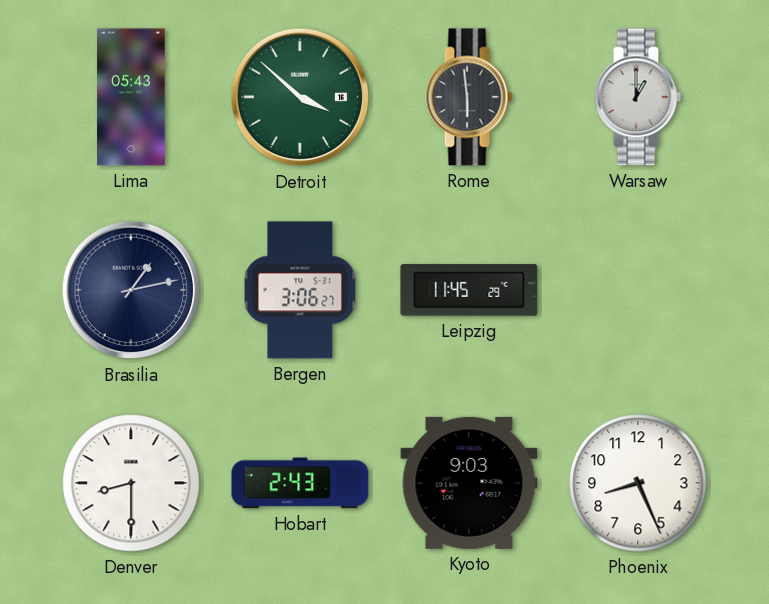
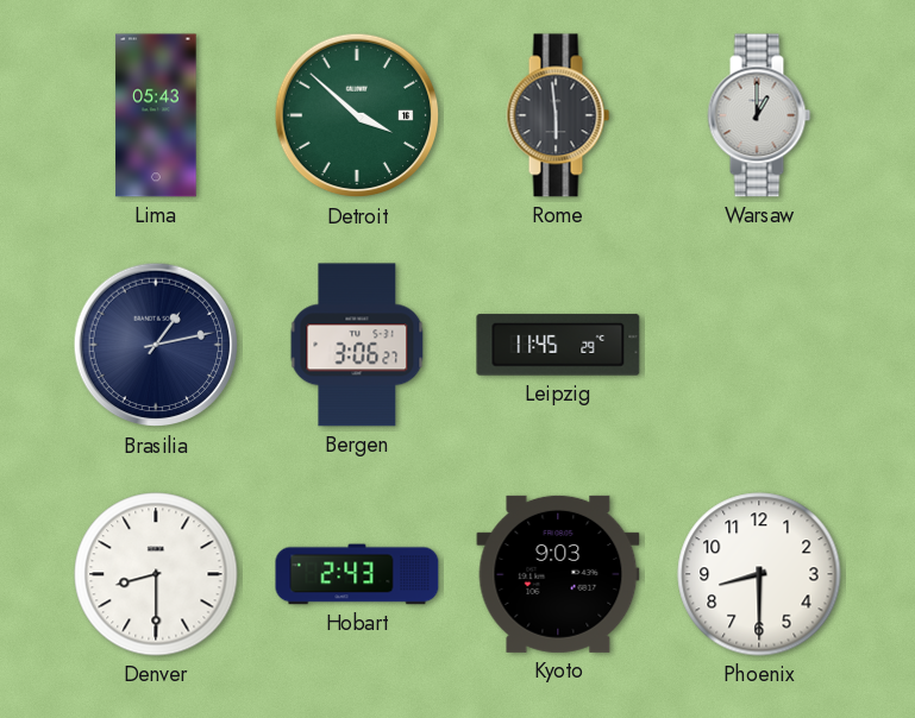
Phoenix: 8:26 -> 8:30 (759, 574)
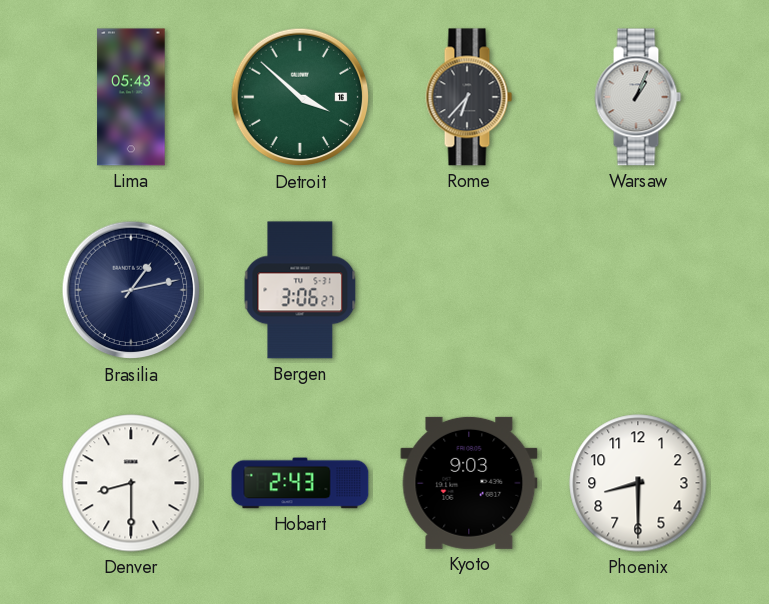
Rome: 5:59 -> 6:37 (469, 97)
Warsaw: 1:00 -> 1:04 (638, 97)
Leipzig: 11:45 -> none (558, 345)
